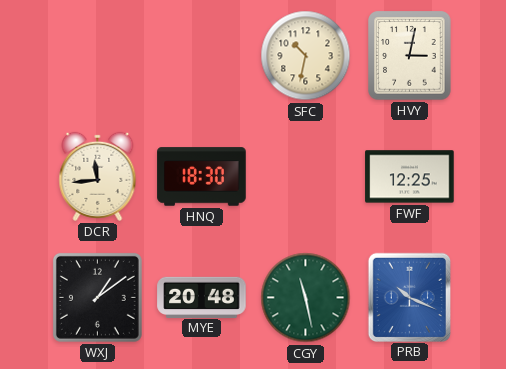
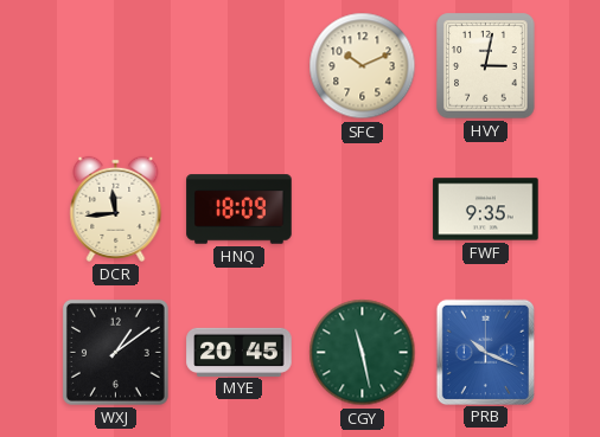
SFC: 10:32 -> 10:11 (363, 66)
HNQ: 18:30 -> 18:09 (240, 210)
FWF: 12:25 -> 9:35 (486, 210)
MYE: 20:48 -> 20:45 (240, 352)
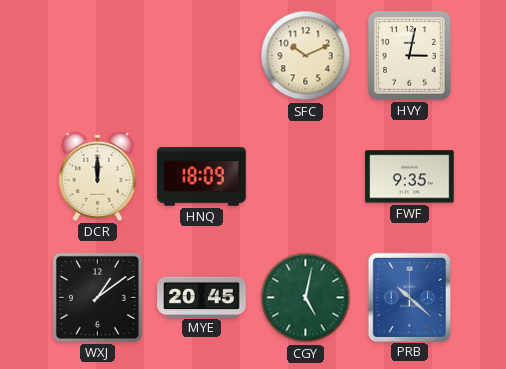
DCR: 11:44 -> 12:00 (98, 176)
CGY: 11:28 -> 5:02 (306, 298)
PRB: 10:19 -> 10:22 (409, 297)
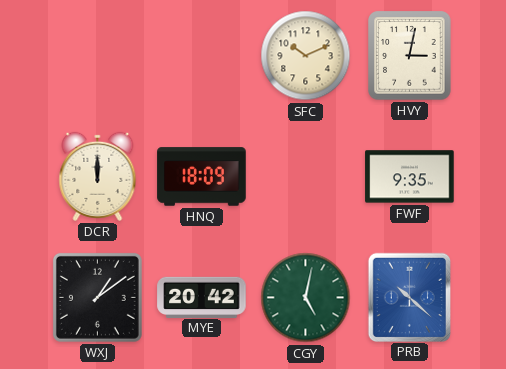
MYE: 20:45 -> 20:42 (202, 297)
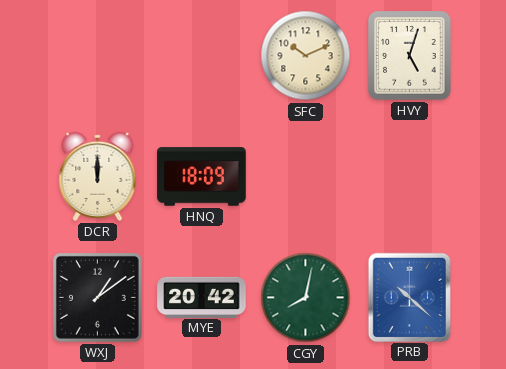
HVY: 3:02 -> 5:03 (410, 56)
FWF: 9:35 -> none (410, 177)
CGY: 5:02 -> 8:02 (306, 298)
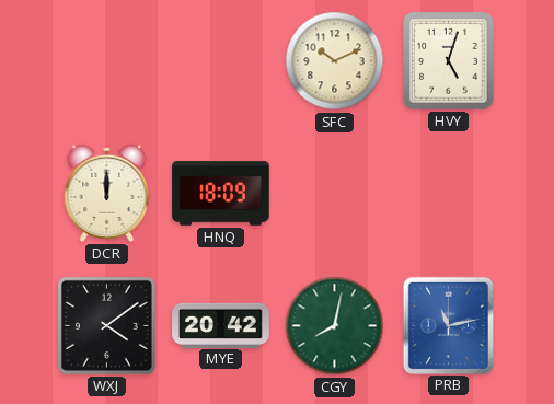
WXJ: 1:09 -> 4:09 (106, 325)
PRB: 10:22 -> 11:13 (448, 325)
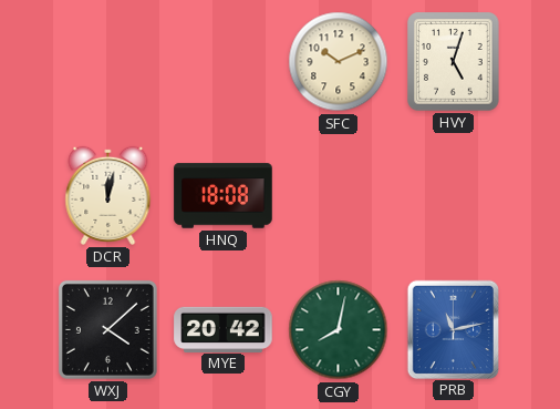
DCR: 12:00 -> 12:02 (108, 195)
HNQ: 18:09 -> 18:08 (224, 196)
WXJ: 4:09 -> 4:08 (107, 329)
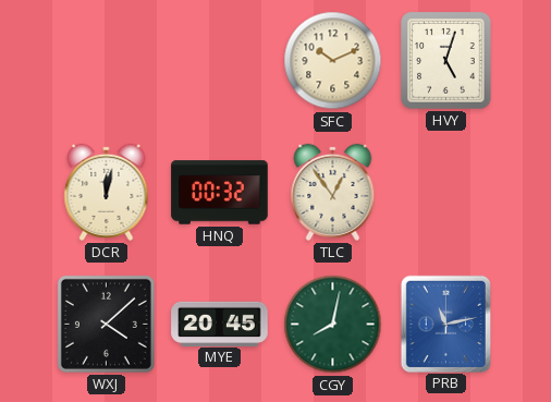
HNQ: 18:08 -> 00:32 (220, 193)
TLC: none -> 12:54 (333, 192)
MYE: 20:42 -> 20:45 (220, 324)
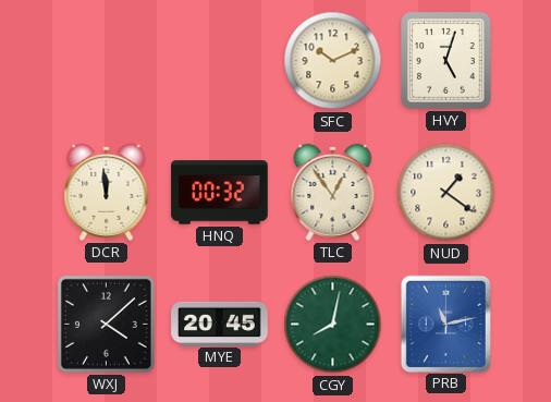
DCR: 12:02 -> 11:59 (107, 192)
NUD: none -> 1:21 (446, 193)
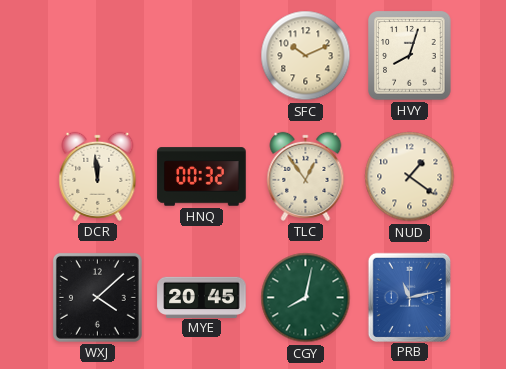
HVY: 5:03 -> 8:03 (410, 56)
